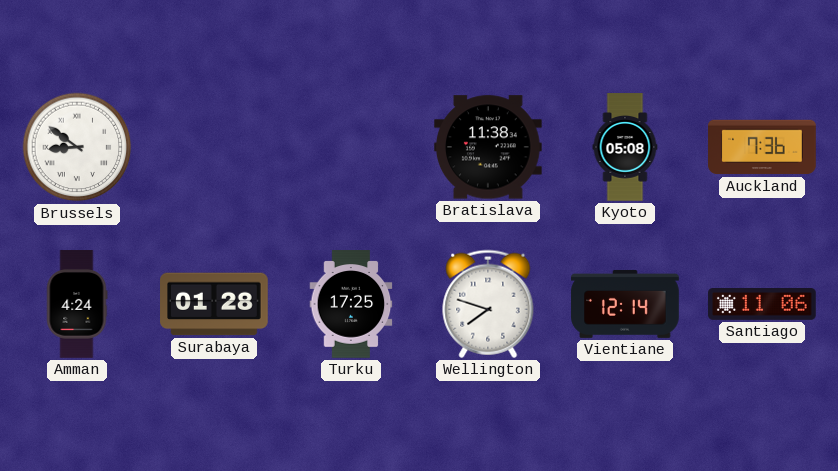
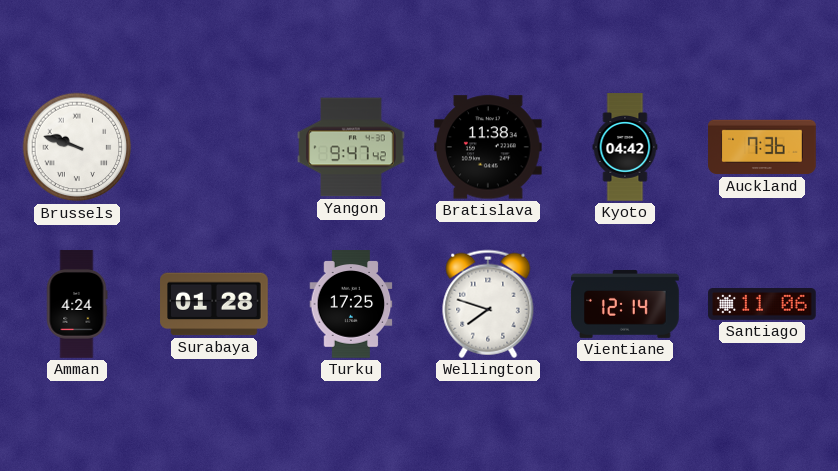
Brussels: 8:51 -> 9:48 (77, 147)
Yangon: none -> 9:47 (351, 147)
Kyoto: 05:08 -> 04:42 (625, 147)
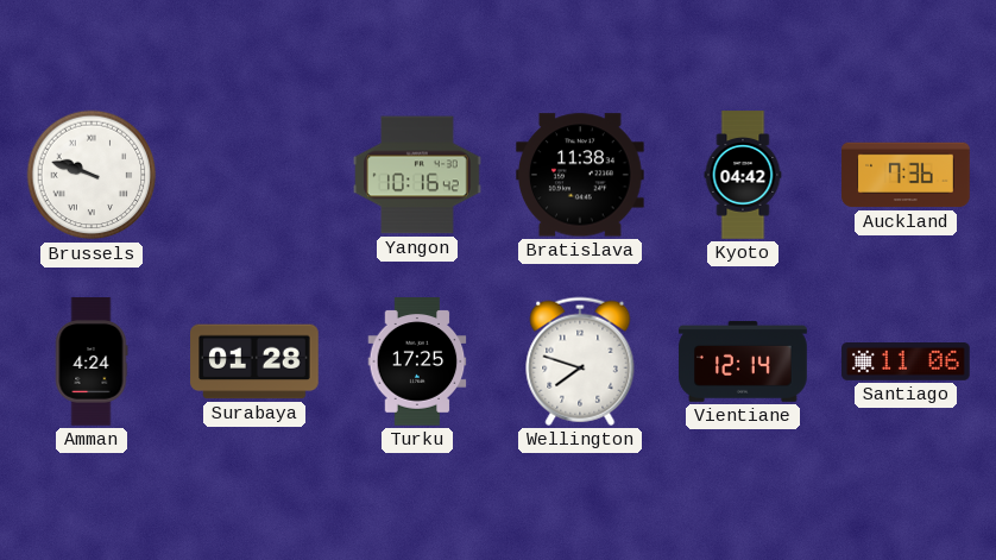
Yangon: 9:47 -> 10:16 (417, 175)
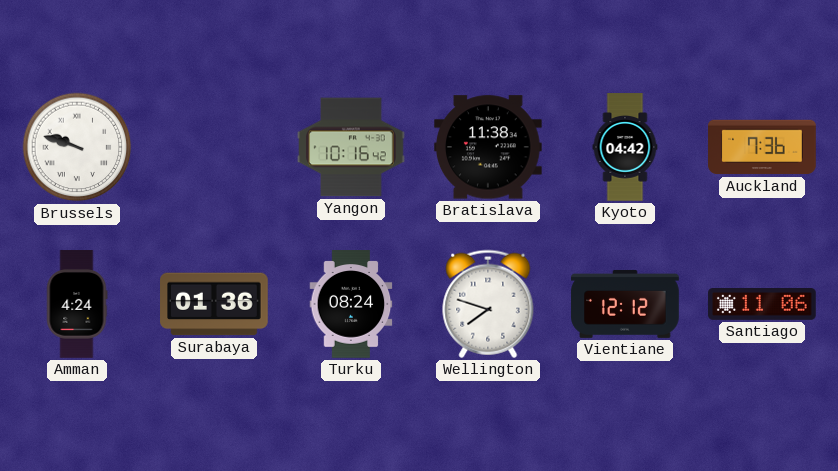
Surabaya: 01:28 -> 01:36 (214, 304)
Turku: 17:25 -> 08:24 (351, 304)
Vientiane: 12:14 -> 12:12 (625, 304)
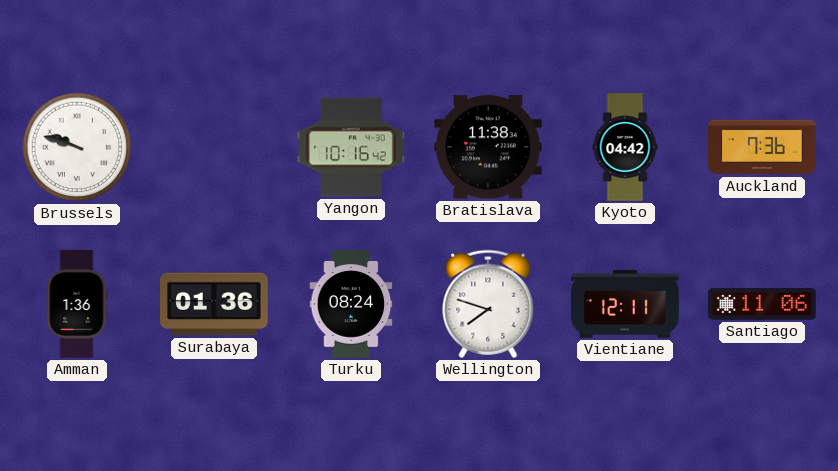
Amman: 4:24 -> 1:36 (77, 304)
Vientiane: 12:12 -> 12:11 (625, 304)
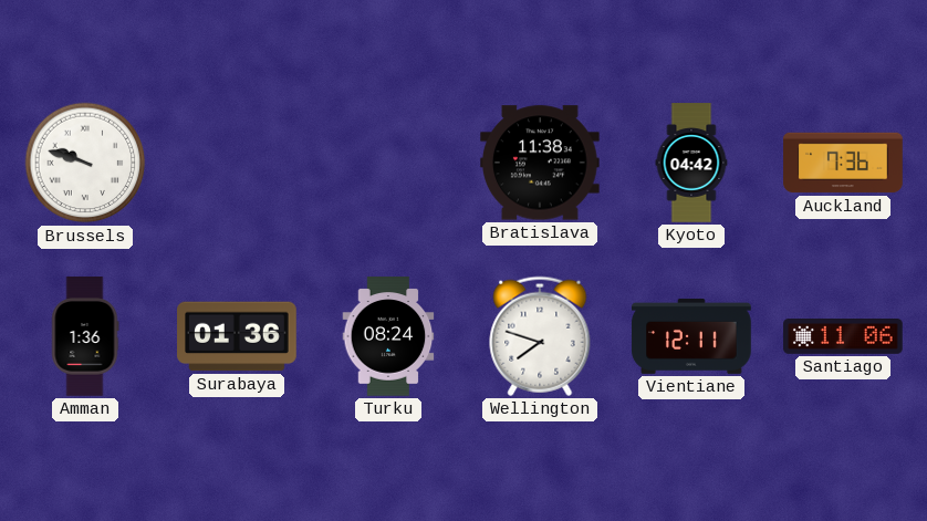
Yangon: 10:16 -> none (351, 147)
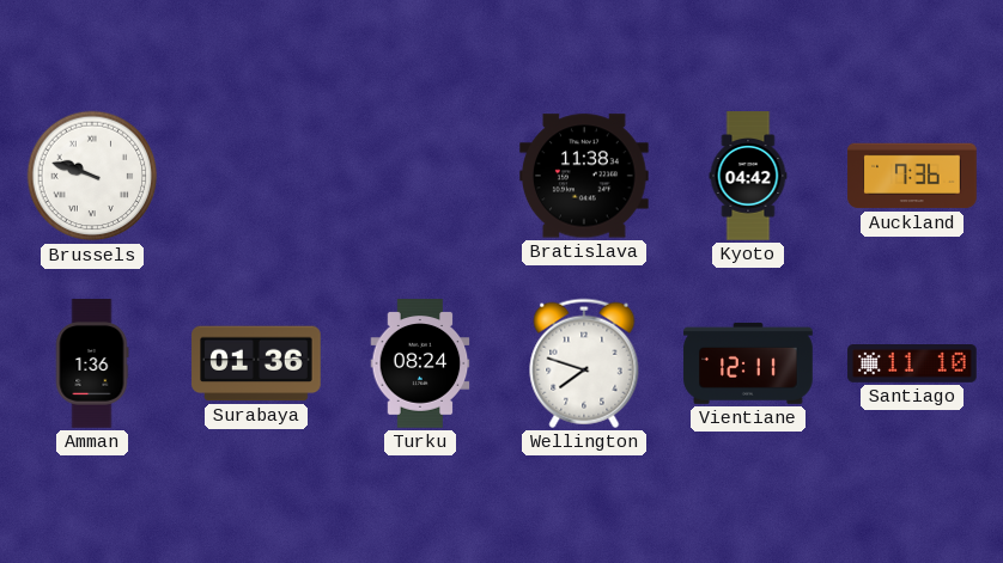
Santiago: 11:06 -> 11:10 (912, 365)
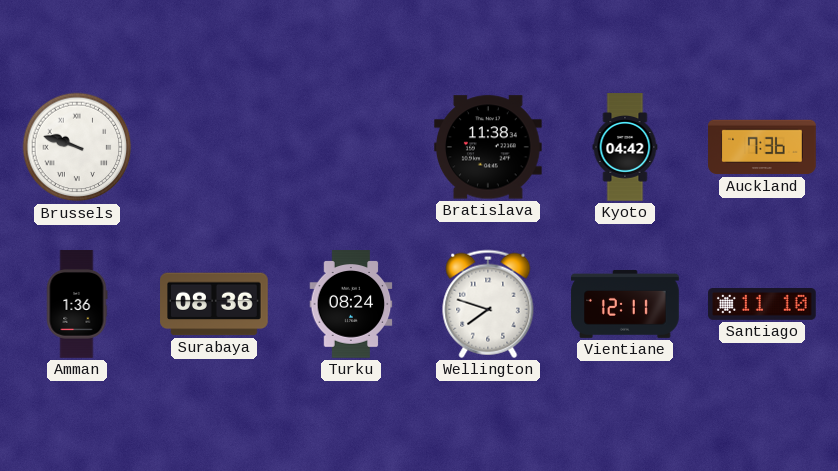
Surabaya: 01:36 -> 08:36 (214, 304)
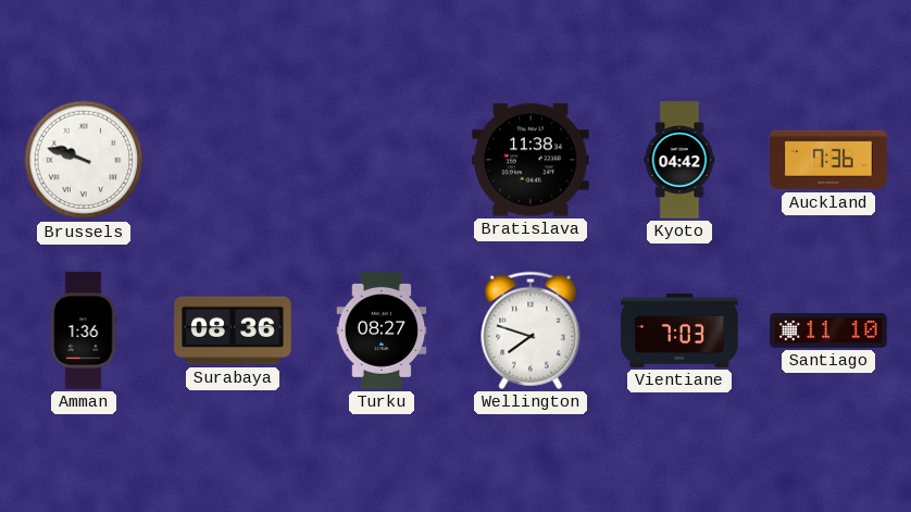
Turku: 08:24 -> 08:27 (382, 330)
Vientiane: 12:11 -> 7:03 (679, 330)
